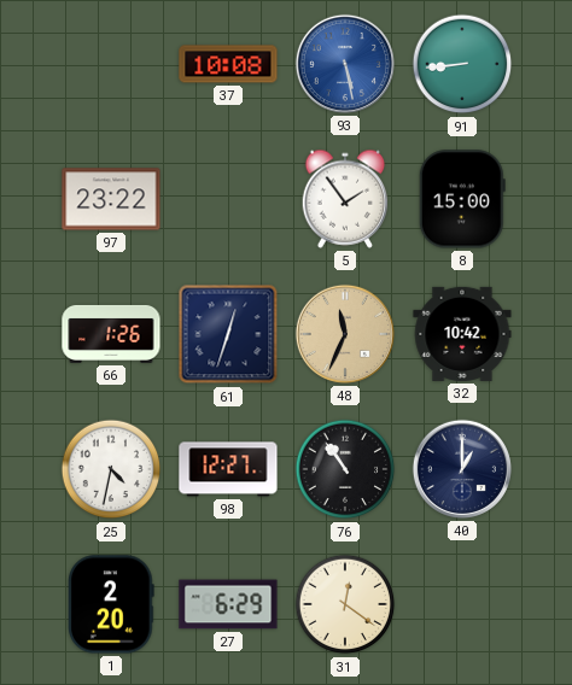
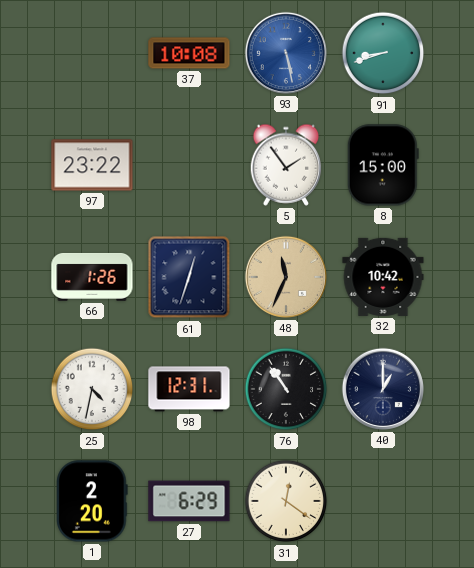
91: 8:44 -> 8:42 (383, 53)
98: 12:27 -> 12:31 (189, 389)
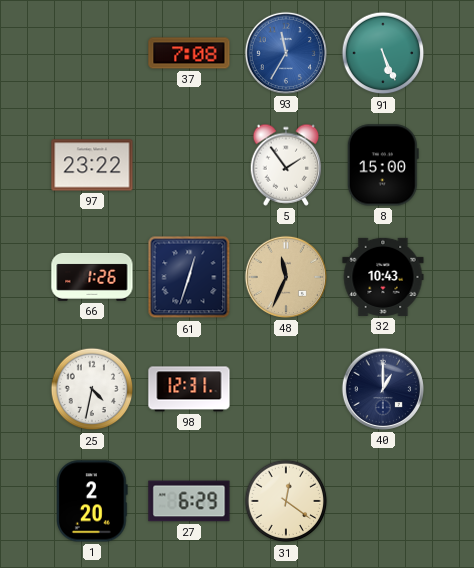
37: 10:08 -> 7:08 (189, 53)
93: 5:28 -> 11:35 (286, 53)
91: 8:42 -> 5:26 (383, 53)
32: 10:42 -> 10:43 (383, 277)
76: 10:54 -> none (286, 389)
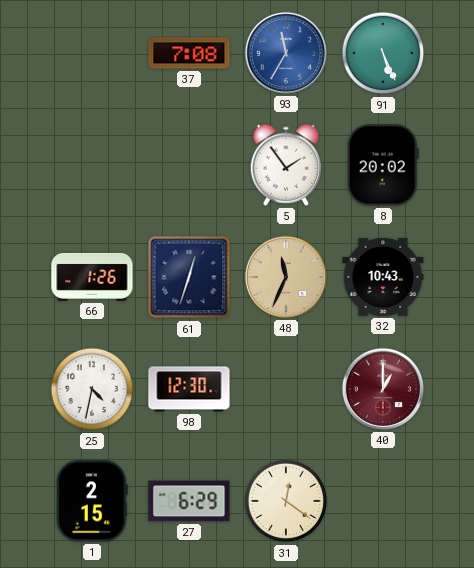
97: 23:22 -> none (92, 165)
8: 15:00 -> 20:02 (383, 165)
98: 12:31 -> 12:30 (189, 389)
40 dial: navy -> burgundy (383, 389)
1: 2:20 -> 2:15 (92, 501)
